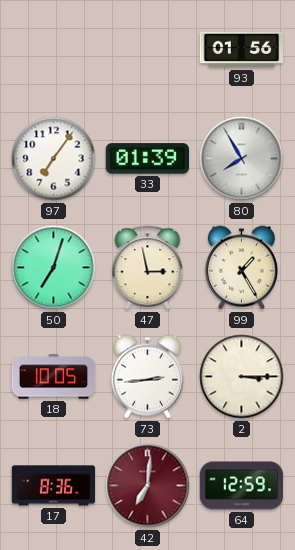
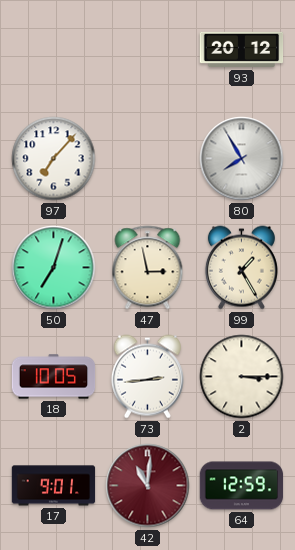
93: 01:56 -> 20:12 (242, 50)
97: 7:06 -> 7:07 (54, 159)
33: 01:39 -> none (147, 159)
17: 8:36 -> 9:01 (54, 486)
42: 7:01 -> 11:01 (148, 486)
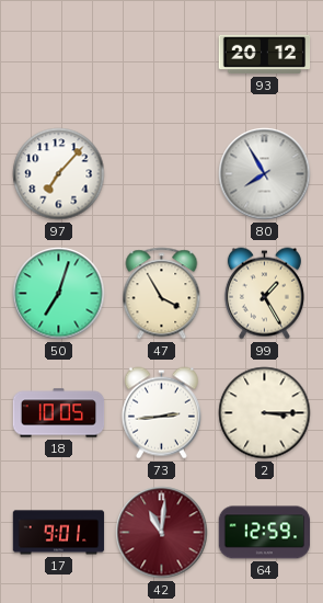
47: 2:58 -> 3:55 (162, 294)
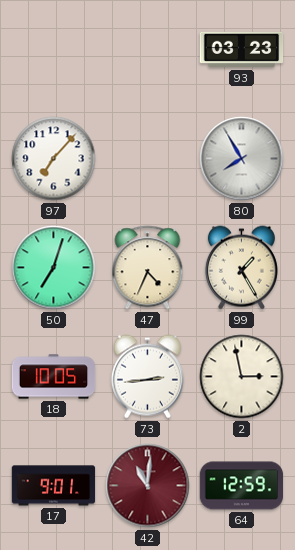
93: 20:12 -> 03:23 (242, 50)
47: 3:55 -> 4:34 (148, 268)
2: 3:15 -> 2:58 (242, 377)
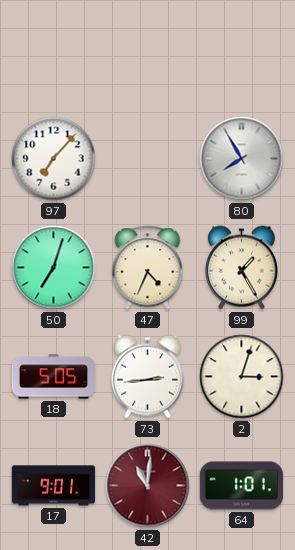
93: 03:23 -> none (242, 50)
18: 10:05 -> 5:05 (54, 377)
2: 2:58 -> 3:03 (242, 377)
64: 12:59 -> 1:01 (242, 486)
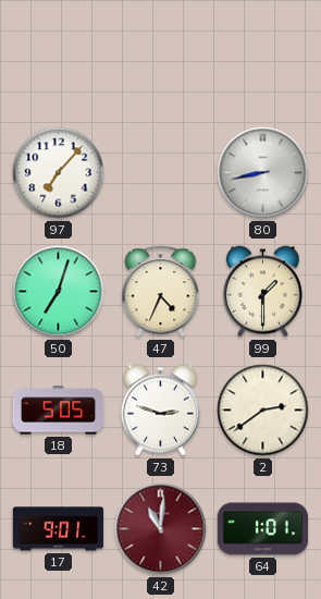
80: 7:55 -> 8:43 (263, 173)
99: 1:25 -> 1:30 (262, 292)
73: 2:44 -> 2:48 (160, 411)
2: 3:03 -> 2:39 (263, 411)
